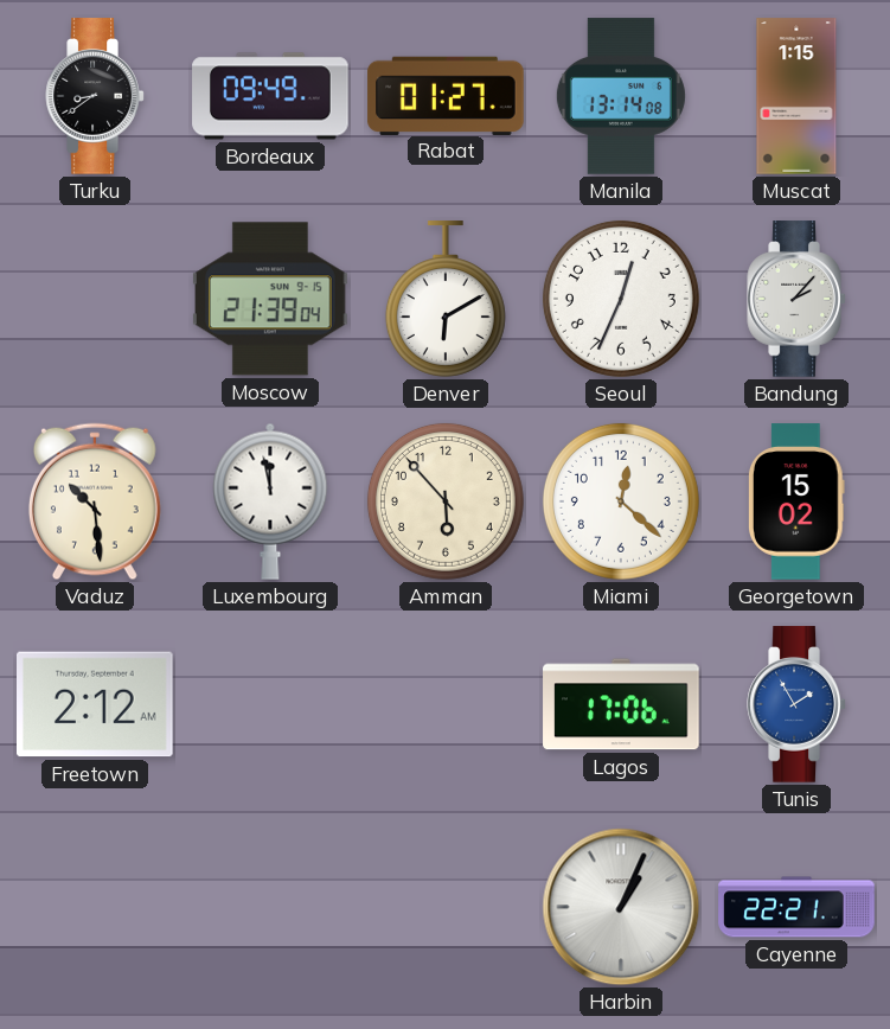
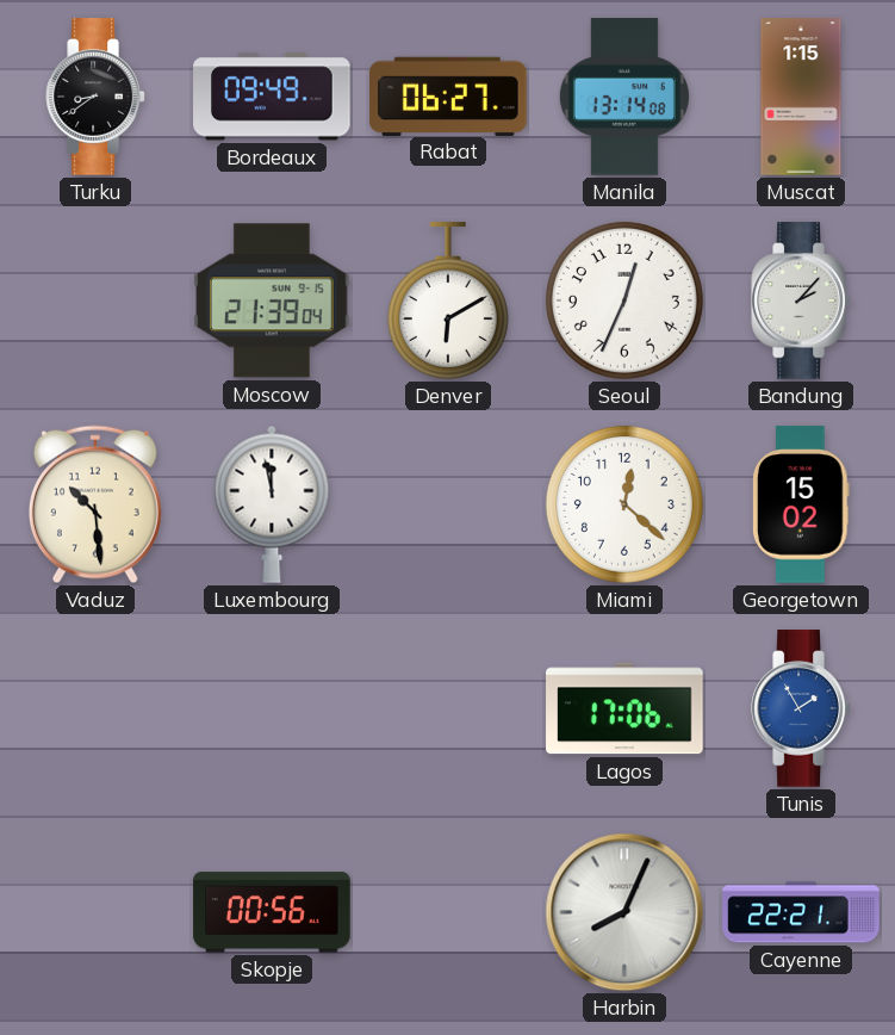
Rabat: 01:27 -> 06:27 (448, 95)
Amman: 5:53 -> none (446, 501)
Freetown: 2:12 -> none (96, 704)
Skopje: none -> 00:56 (272, 912)
Harbin: 1:04 -> 8:04 (624, 912)
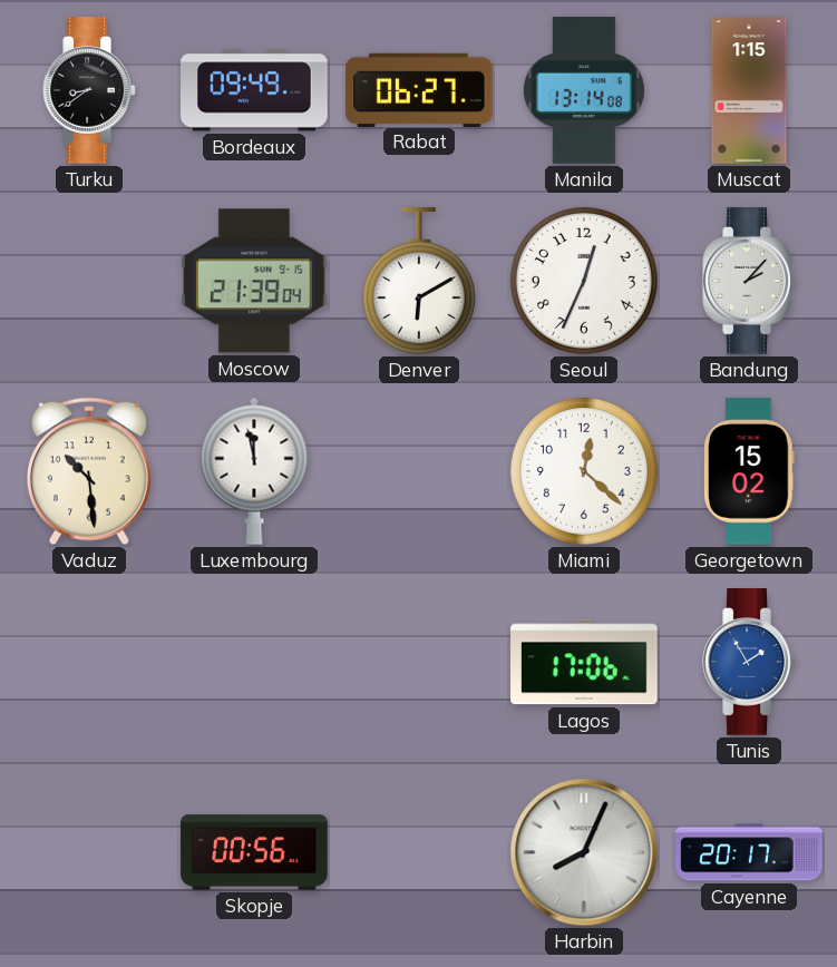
Cayenne: 22:21 -> 20:17 (749, 852)
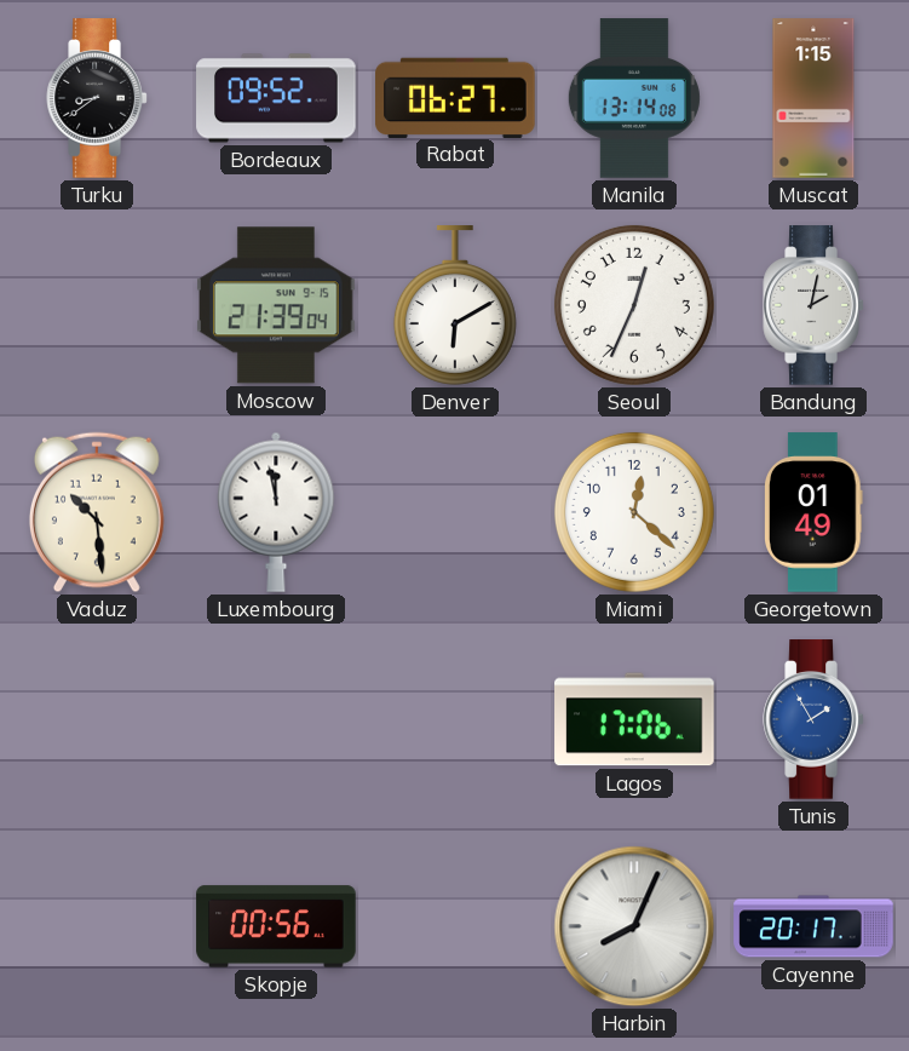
Bordeaux: 09:49 -> 09:52 (276, 98)
Bandung: 2:07 -> 2:02 (813, 305)
Georgetown: 15:02 -> 01:49 (815, 512)
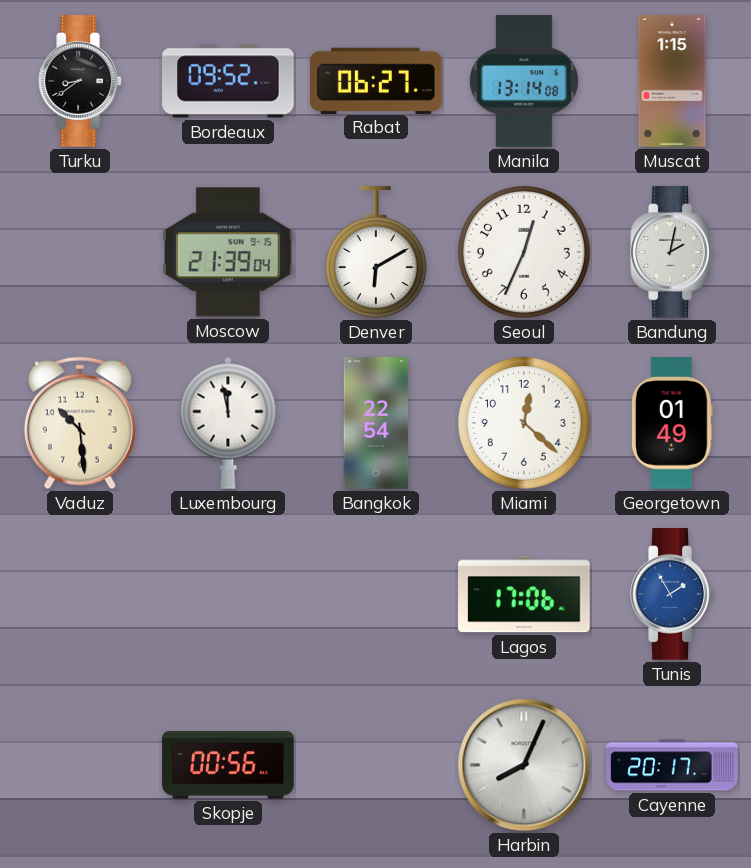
Bangkok: none -> 22:54 (376, 423)
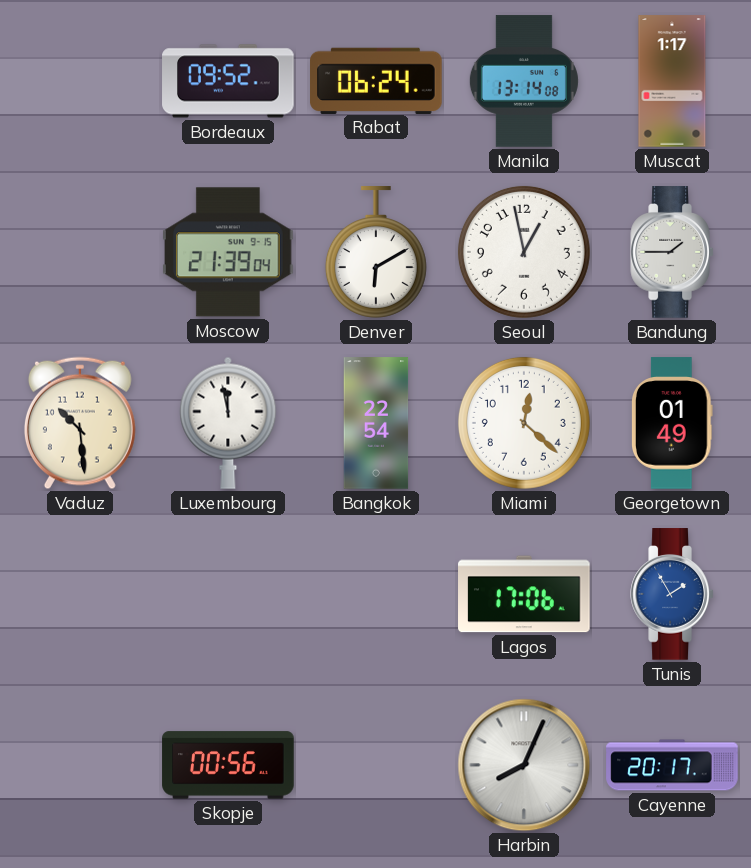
Turku: 8:39 -> none (80, 81)
Rabat: 06:27 -> 06:24 (376, 80)
Muscat: 1:15 -> 1:17 (672, 81)
Seoul: 12:34 -> 12:58 (524, 252)
Bandung: 2:02 -> 1:45 (672, 252)
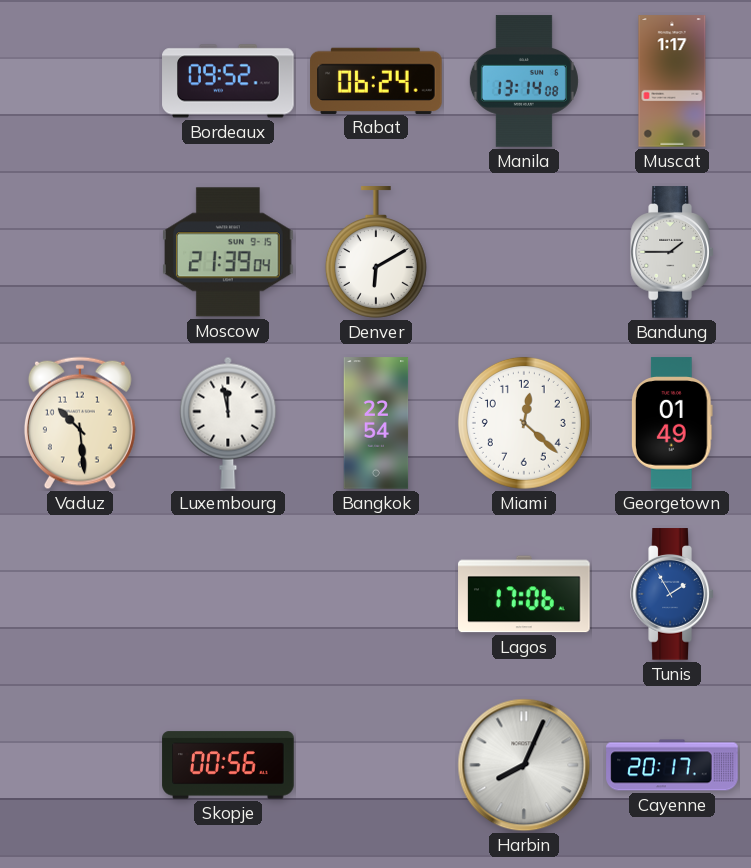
Seoul: 12:58 -> none (524, 252)
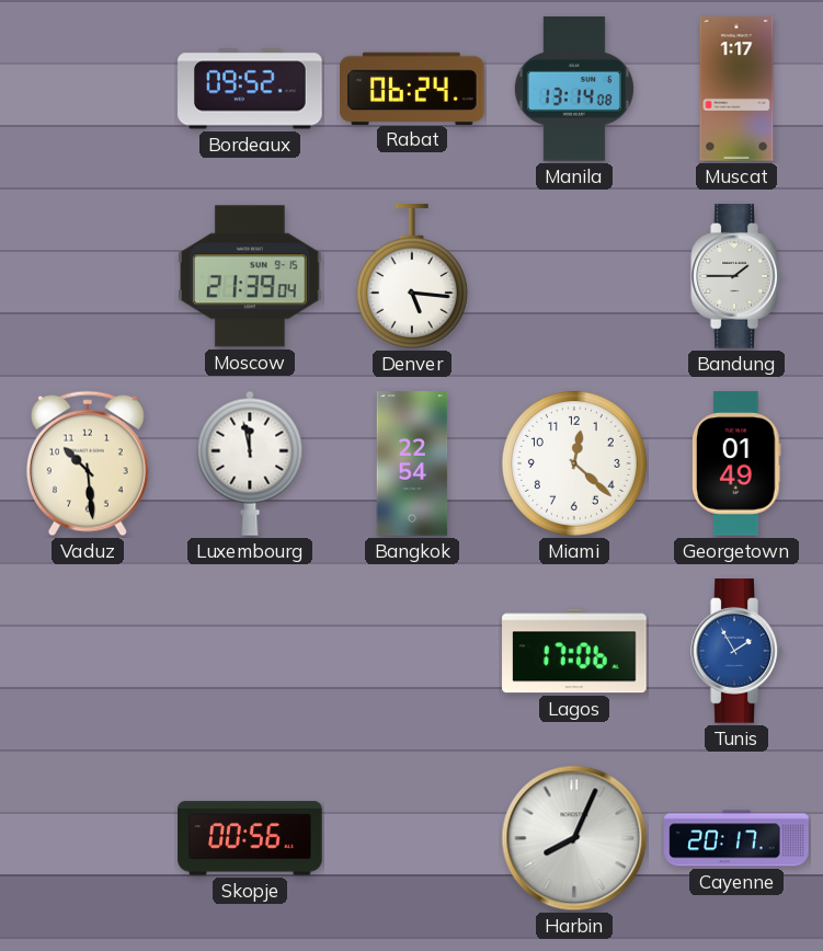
Denver: 6:10 -> 5:16 (412, 276)
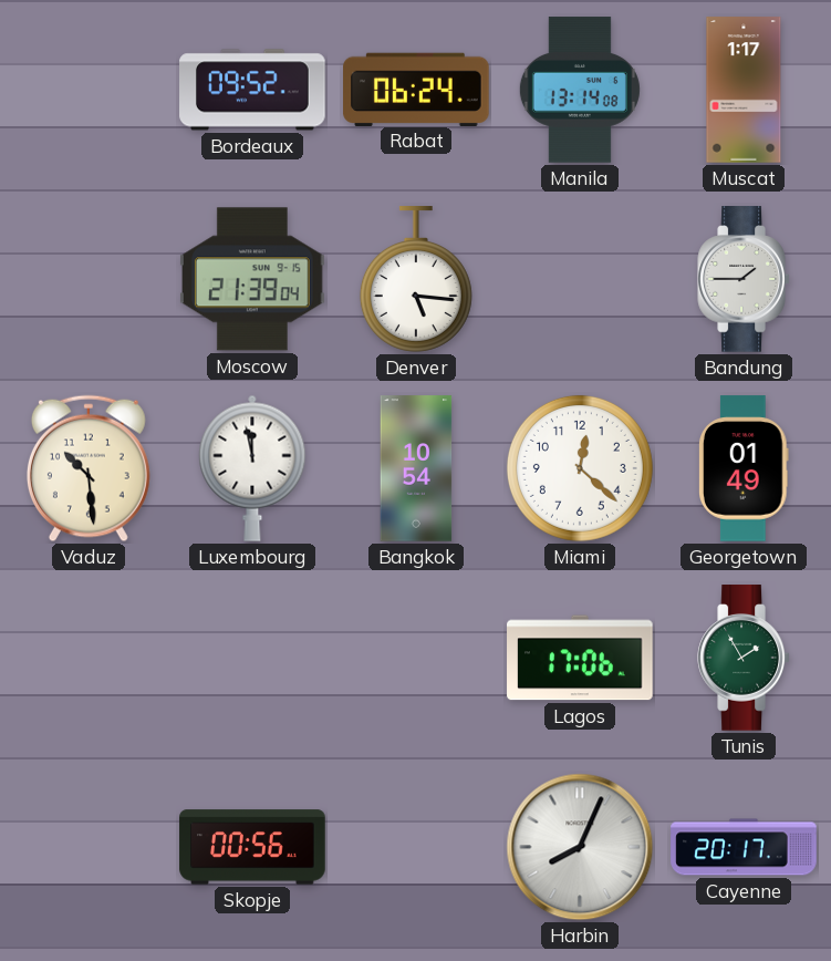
Bangkok: 22:54 -> 10:54 (416, 468)
Tunis dial: blue -> green (744, 658)
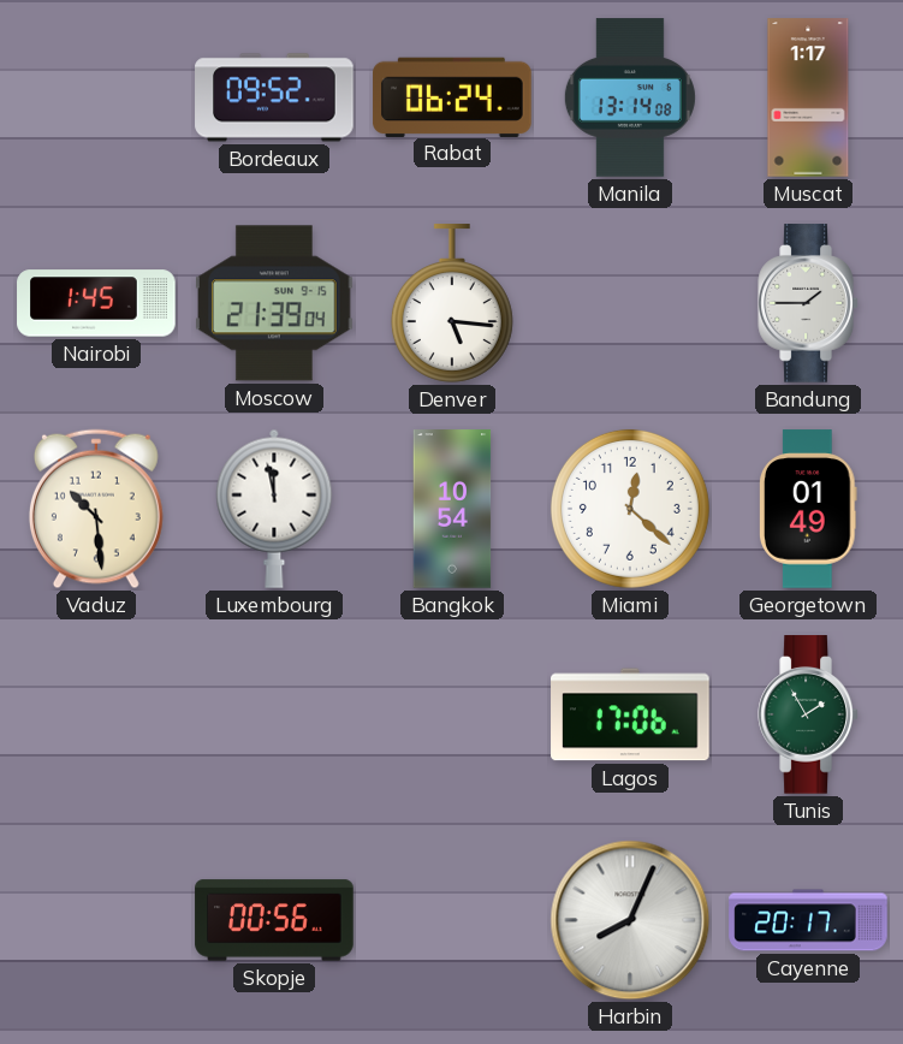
Nairobi: none -> 1:45 (96, 303)
